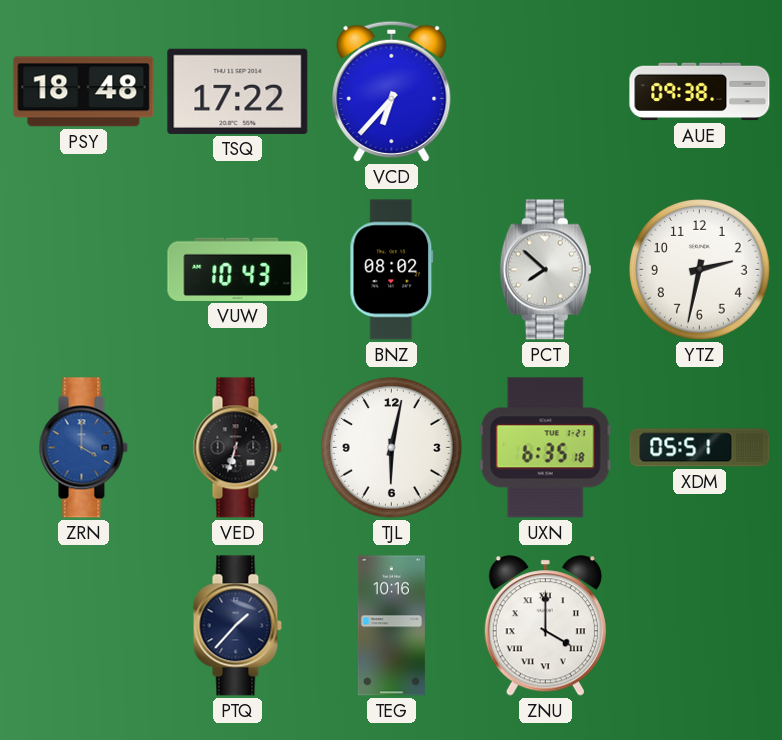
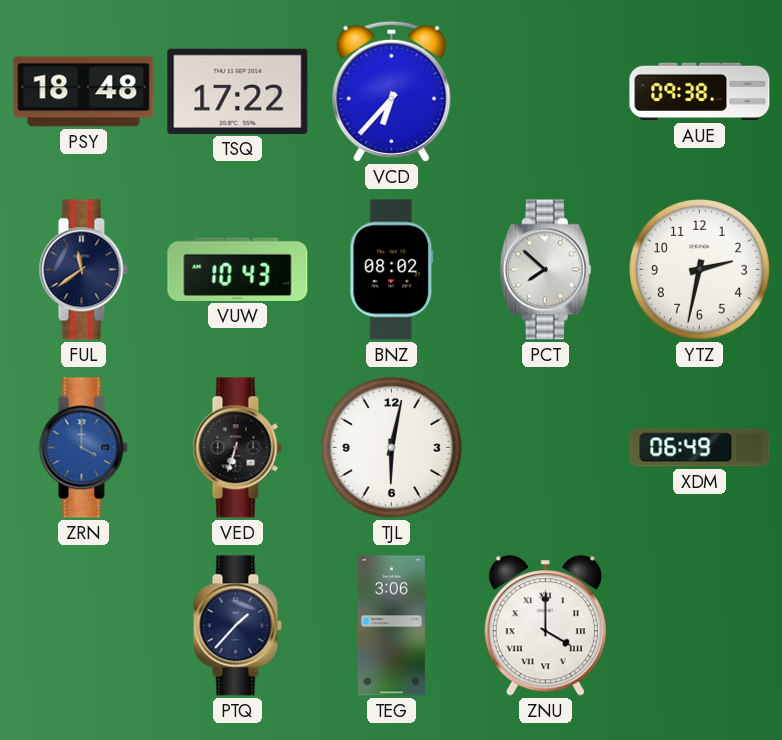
FUL: none -> 11:39 (83, 270)
UXN: 6:35 -> none (545, 448)
XDM: 05:51 -> 06:49 (700, 448)
TEG: 10:16 -> 3:06 (391, 626)
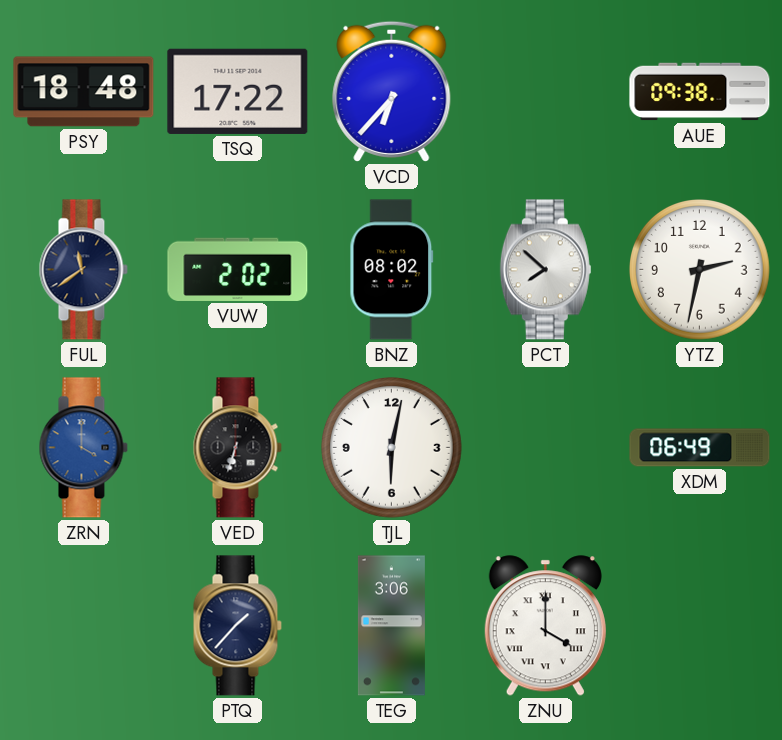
VUW: 10:43 -> 2:02 (238, 269)
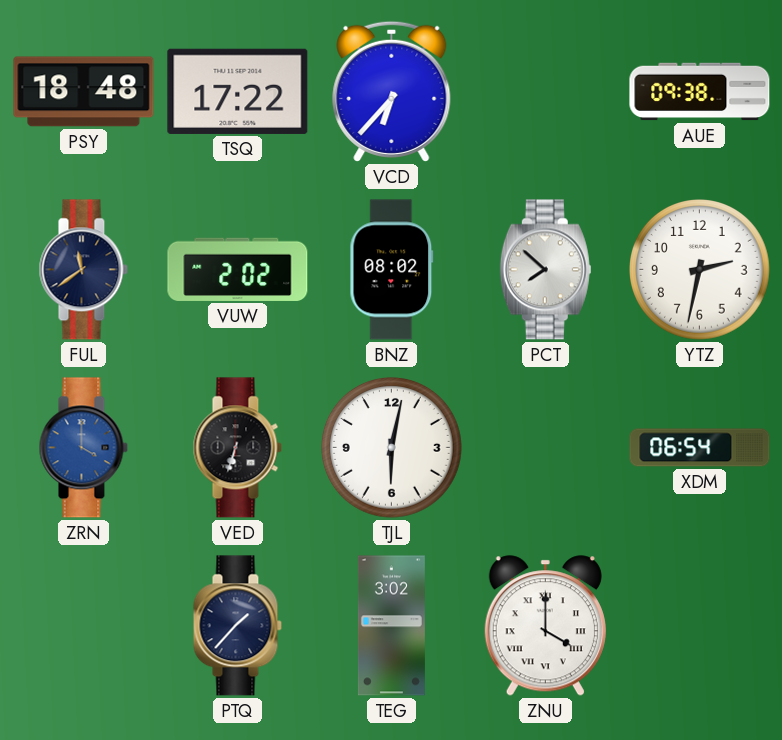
XDM: 06:49 -> 06:54 (700, 448)
TEG: 3:06 -> 3:02 (391, 626)
